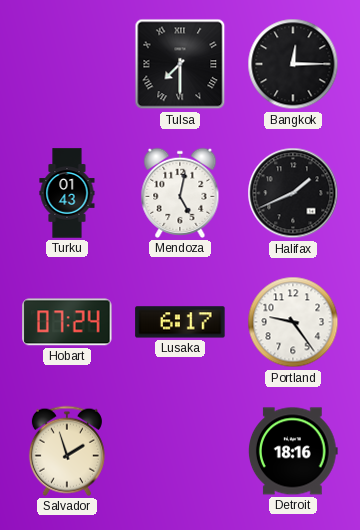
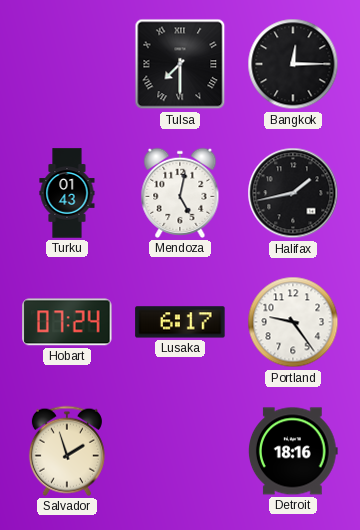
Halifax: 1:41 -> 1:43 (293, 193)
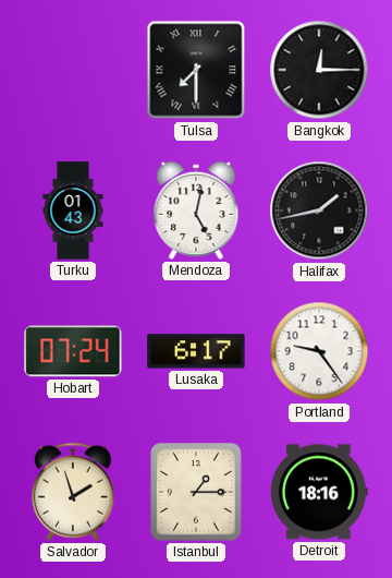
Istanbul: none -> 1:15 (197, 492)
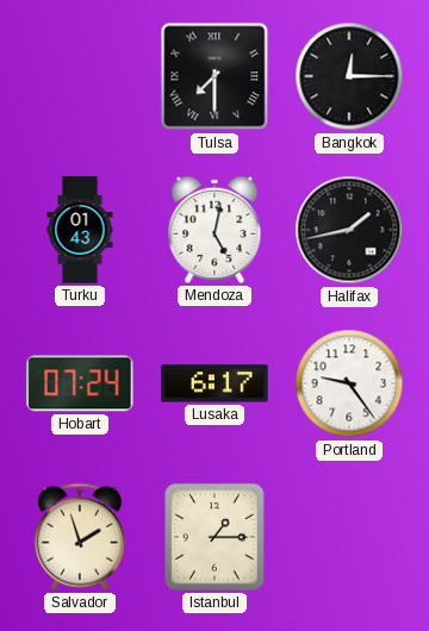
Detroit: 18:16 -> none (319, 492)
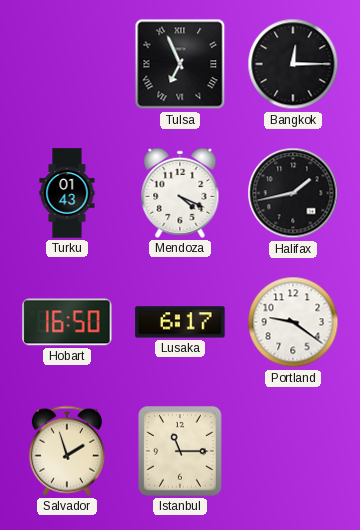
Tulsa: 7:30 -> 6:56 (180, 64)
Mendoza: 5:02 -> 4:19 (180, 193)
Hobart: 07:24 -> 16:50 (67, 322)
Portland: 9:24 -> 9:21 (293, 322)
Istanbul: 1:15 -> 11:15 (181, 451)
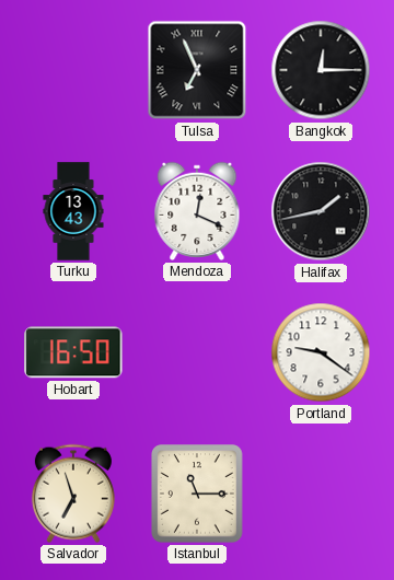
Turku: 01:43 -> 13:43 (73, 211)
Mendoza: 4:19 -> 12:19 (197, 211)
Lusaka: 6:17 -> none (180, 322)
Salvador: 1:57 -> 6:57 (73, 494)
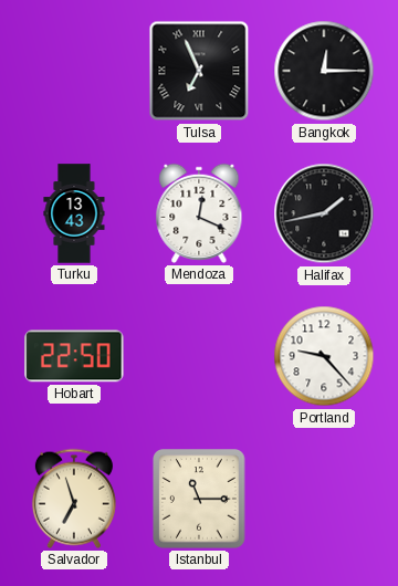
Hobart: 16:50 -> 22:50 (74, 356)
Portland: 9:21 -> 9:23 (324, 356)
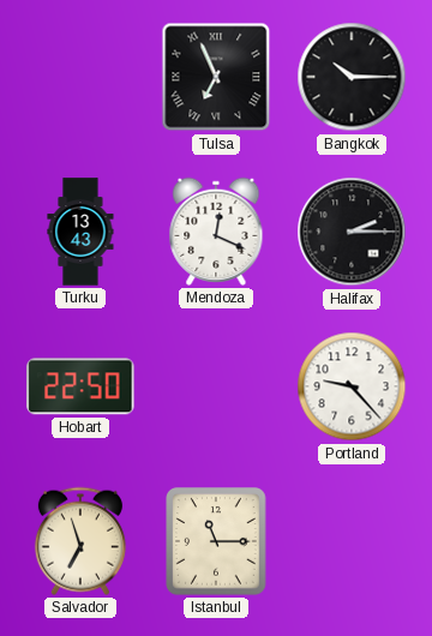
Bangkok: 12:15 -> 10:15 (352, 77)
Halifax: 1:43 -> 2:15 (352, 232)
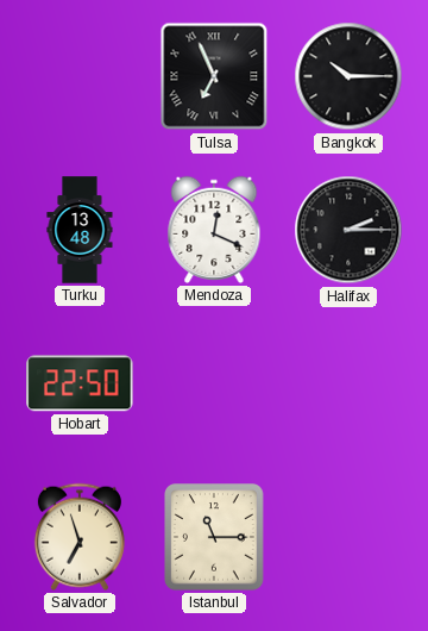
Turku: 13:43 -> 13:48 (80, 230)
Portland: 9:23 -> none (352, 386)
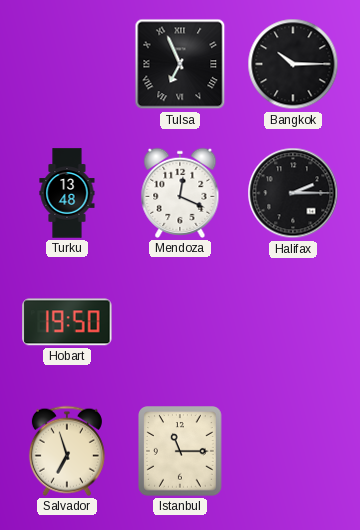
Hobart: 22:50 -> 19:50 (67, 322)
